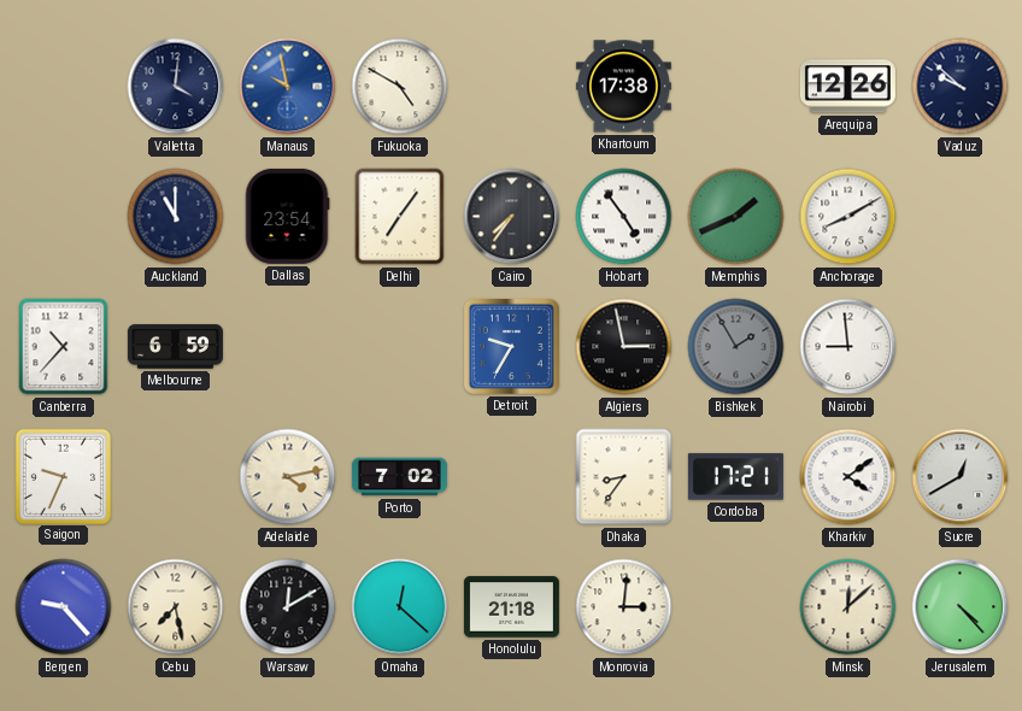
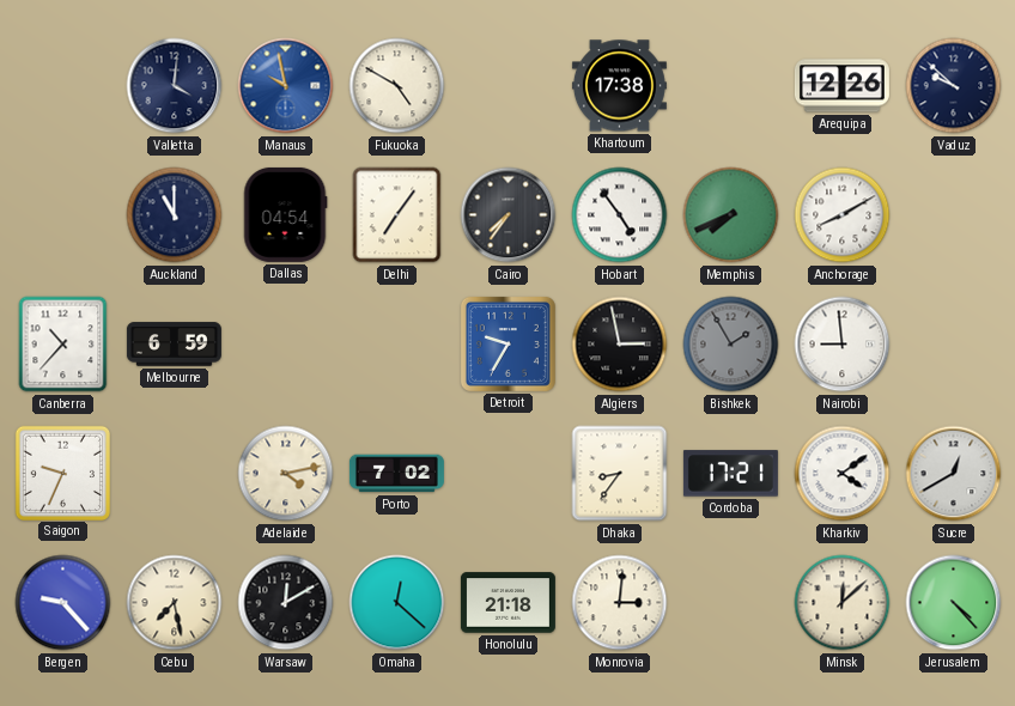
Dallas: 23:54 -> 04:54 (285, 214)
Memphis: 1:41 -> 7:41 (731, 215)
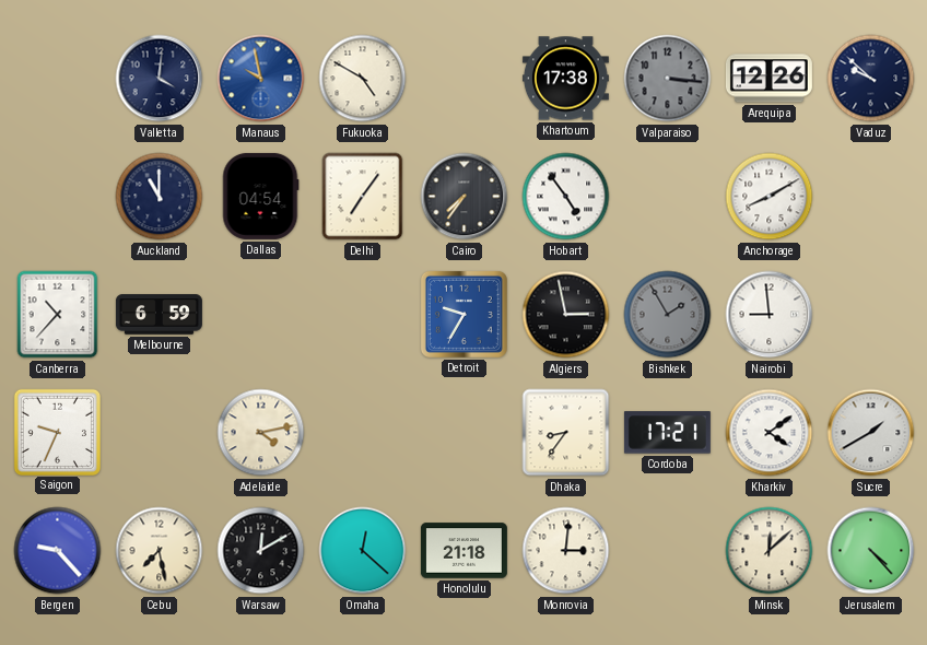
Valparaiso: none -> 3:16 (668, 79)
Memphis: 7:41 -> none (731, 215)
Porto: 7:02 -> none (396, 474)
Sucre: 12:40 -> 1:40 (871, 433)
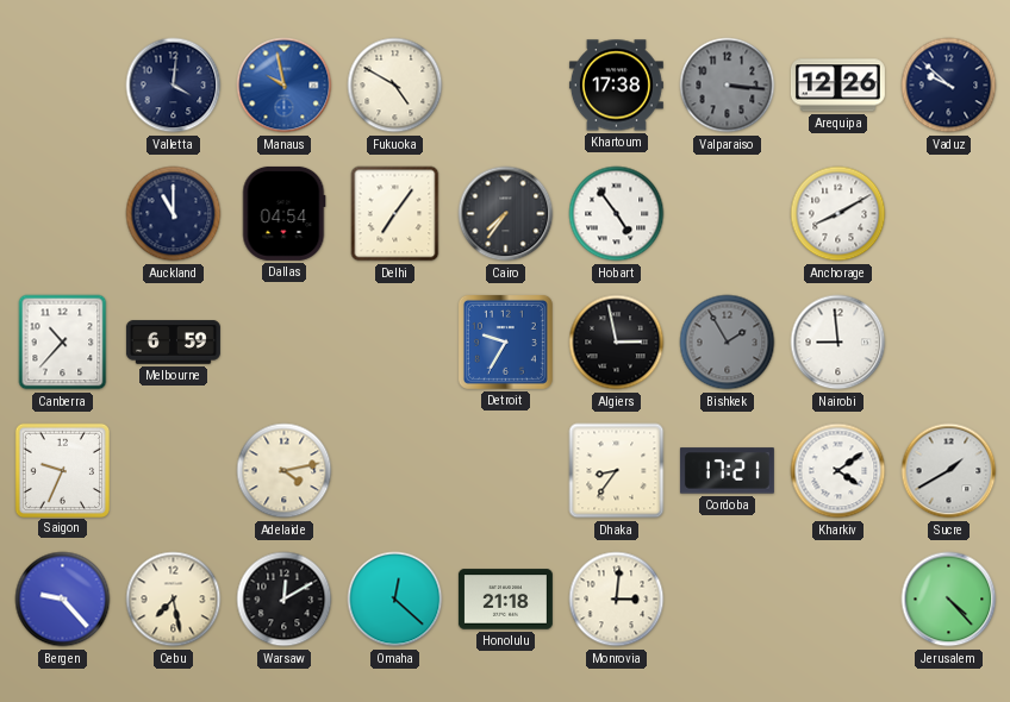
Minsk: 12:08 -> none (770, 551)
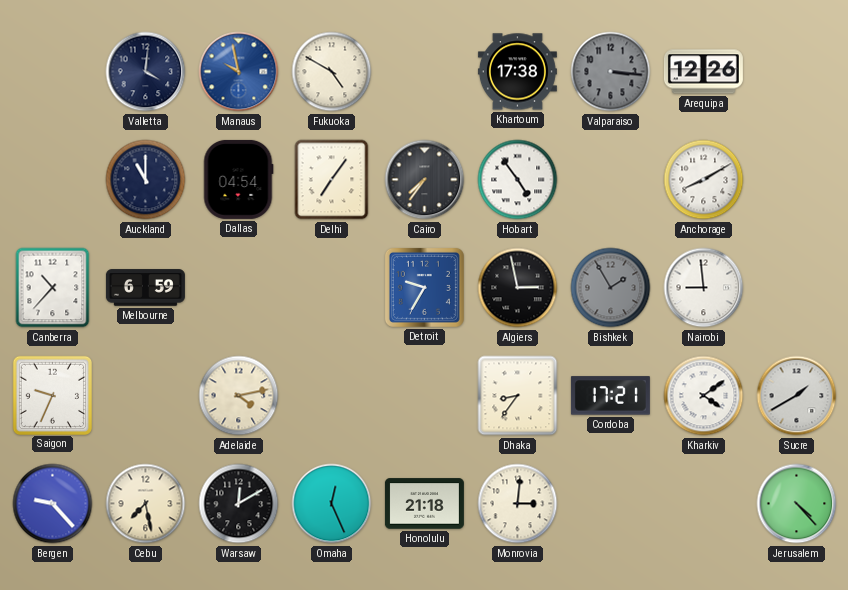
Vaduz: 9:52 -> none (949, 86)
Omaha: 12:22 -> 12:26 (332, 504)
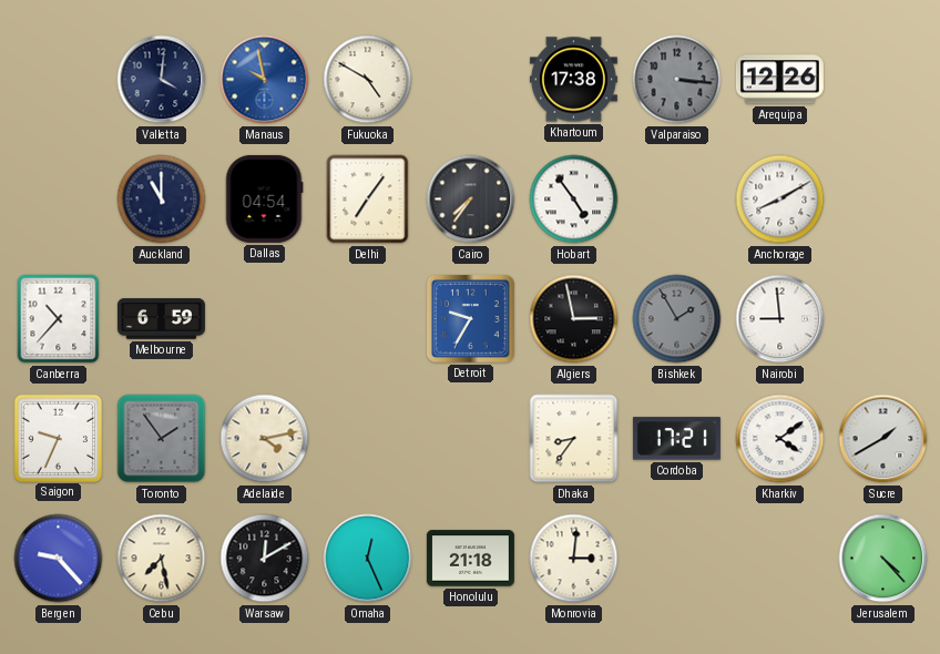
Toronto: none -> 1:54 (162, 439)
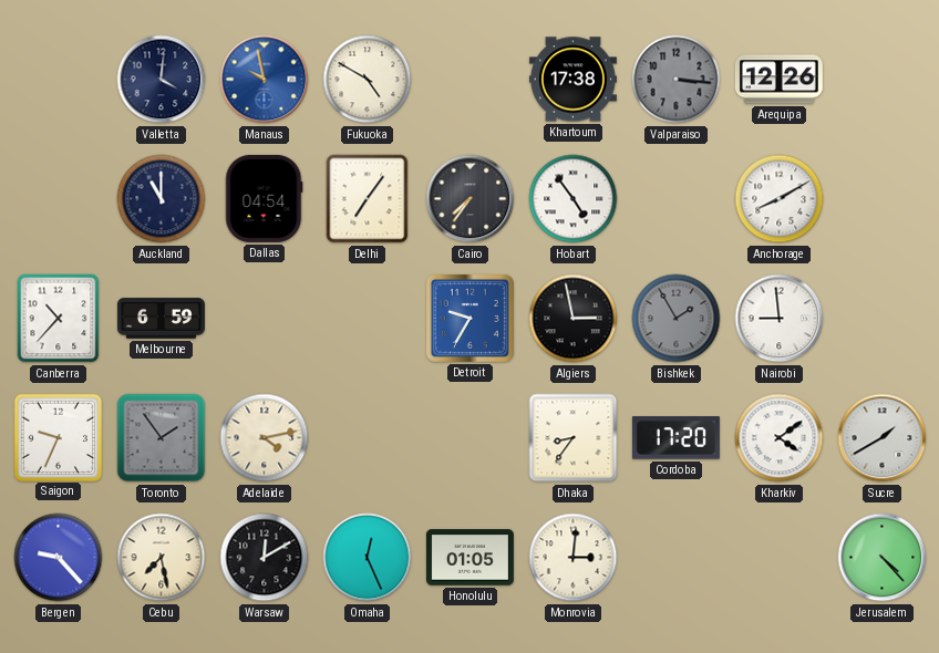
Cordoba: 17:21 -> 17:20 (675, 438)
Honolulu: 21:18 -> 01:05 (469, 558)
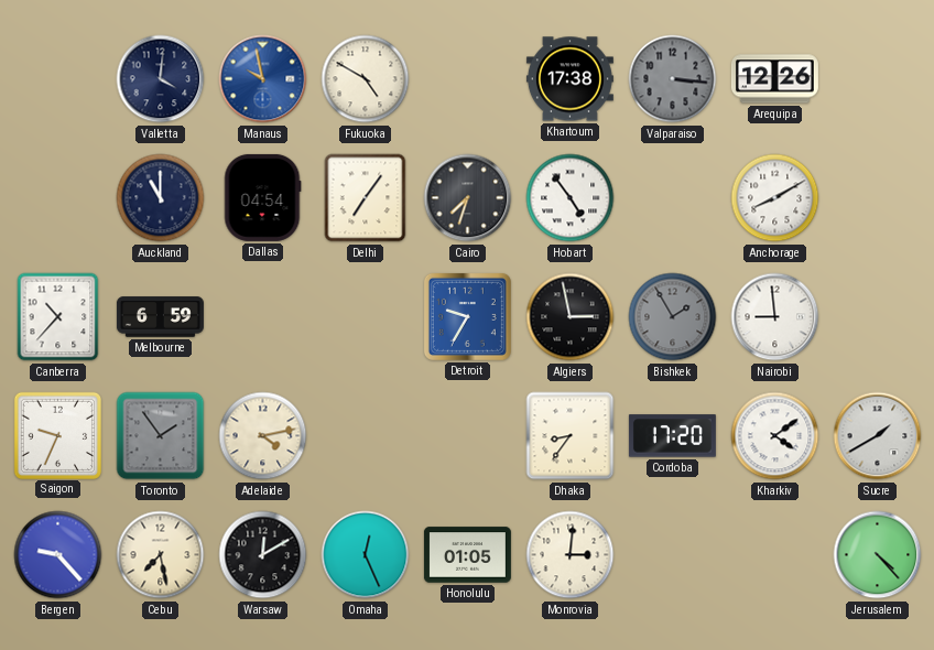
Cairo: 7:36 -> 7:33 (468, 198)
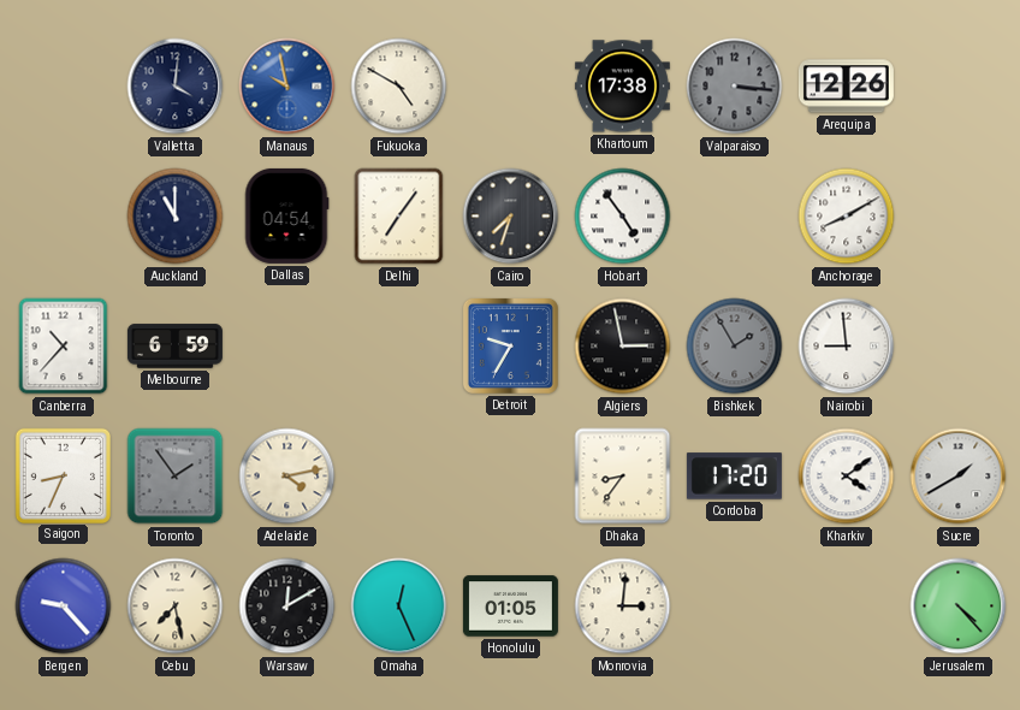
Saigon: 9:34 -> 8:34 (63, 475)
